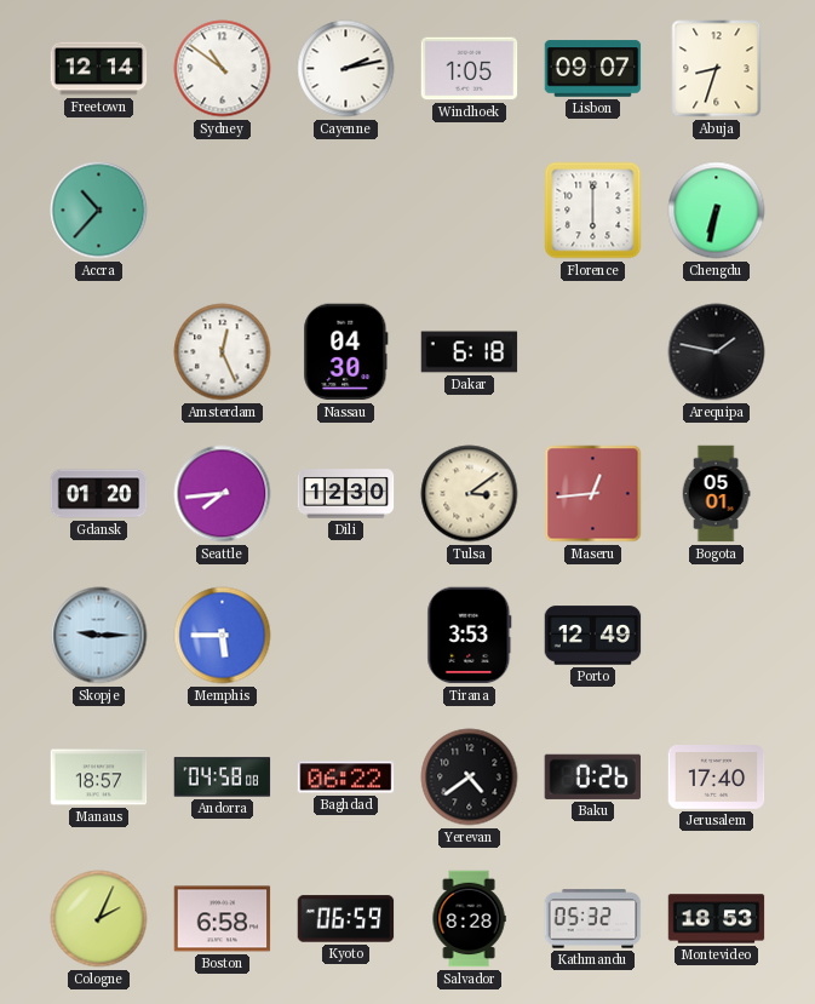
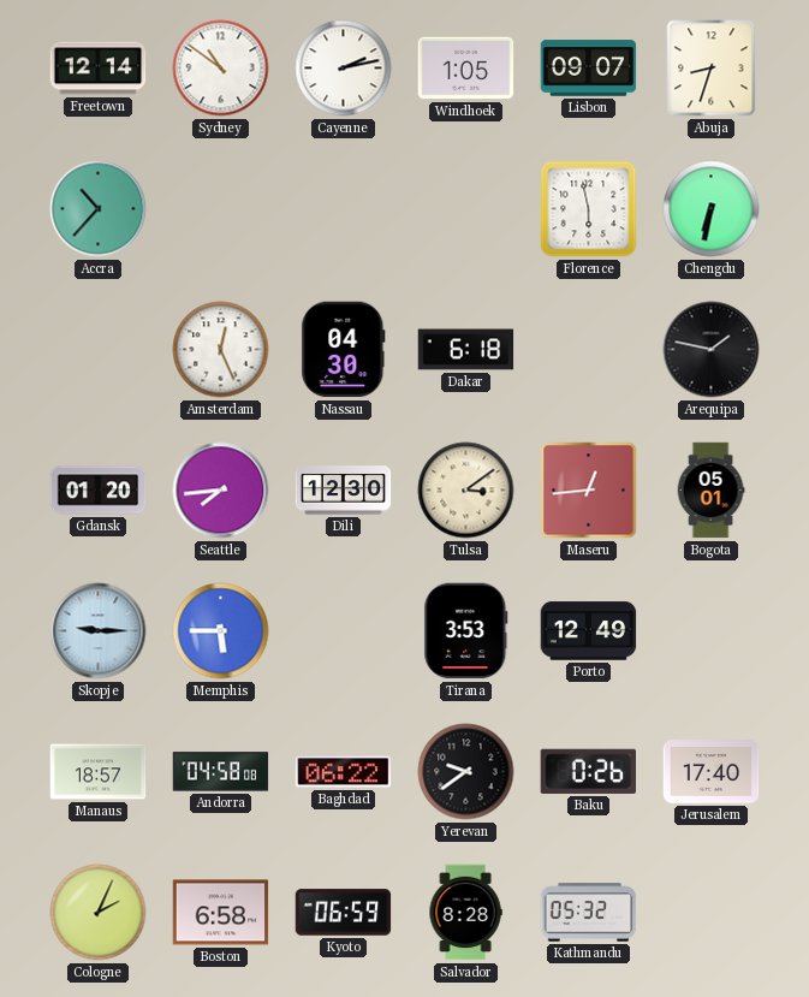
Florence: 6:00 -> 5:58 (589, 209)
Yerevan: 4:39 -> 9:39 (466, 772)
Montevideo: 18:53 -> none (717, 919)
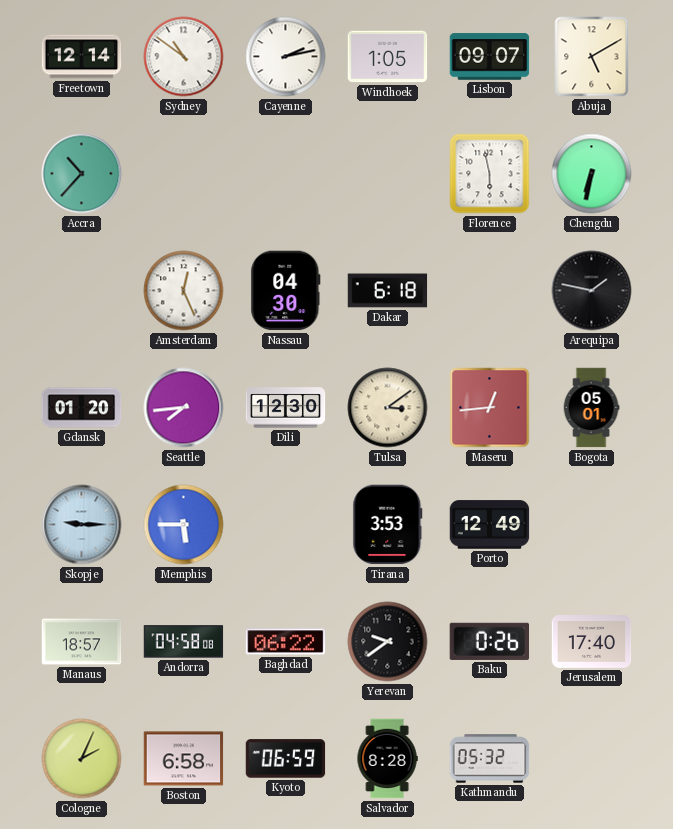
Abuja: 8:33 -> 5:10 (592, 57)
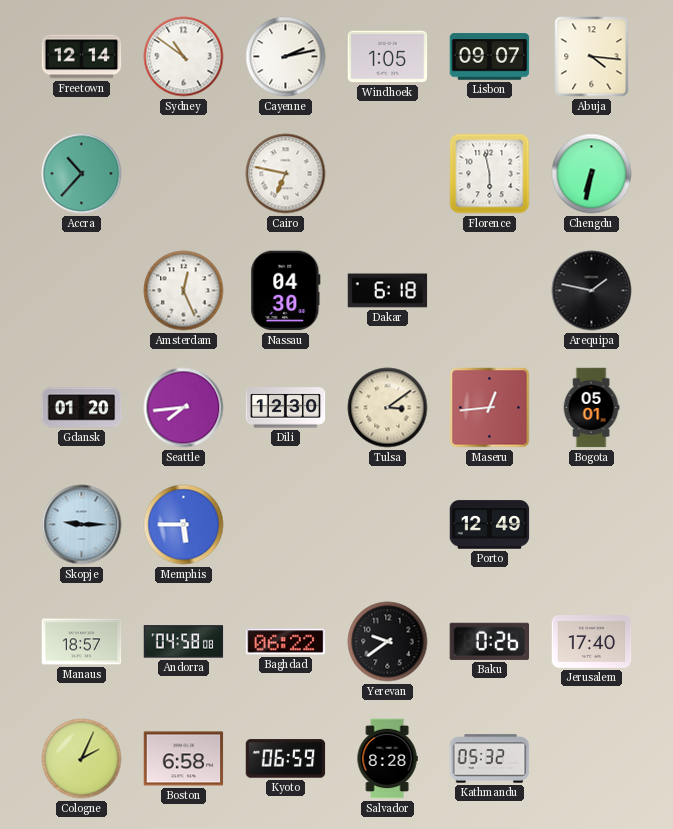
Abuja: 5:10 -> 4:16 (592, 57)
Cairo: none -> 6:47 (286, 174)
Tirana: 3:53 -> none (388, 525)
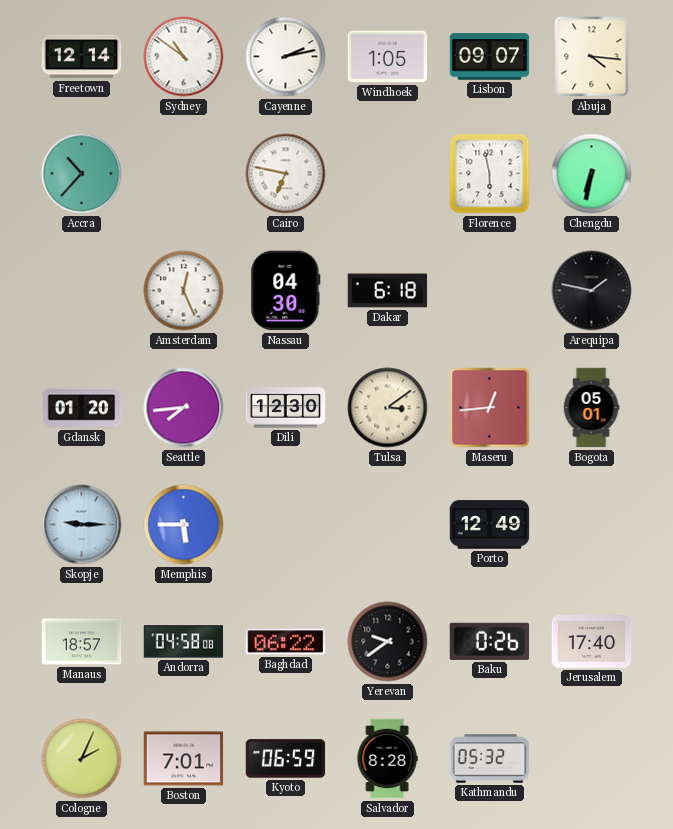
Boston: 6:58 -> 7:01 (184, 759)
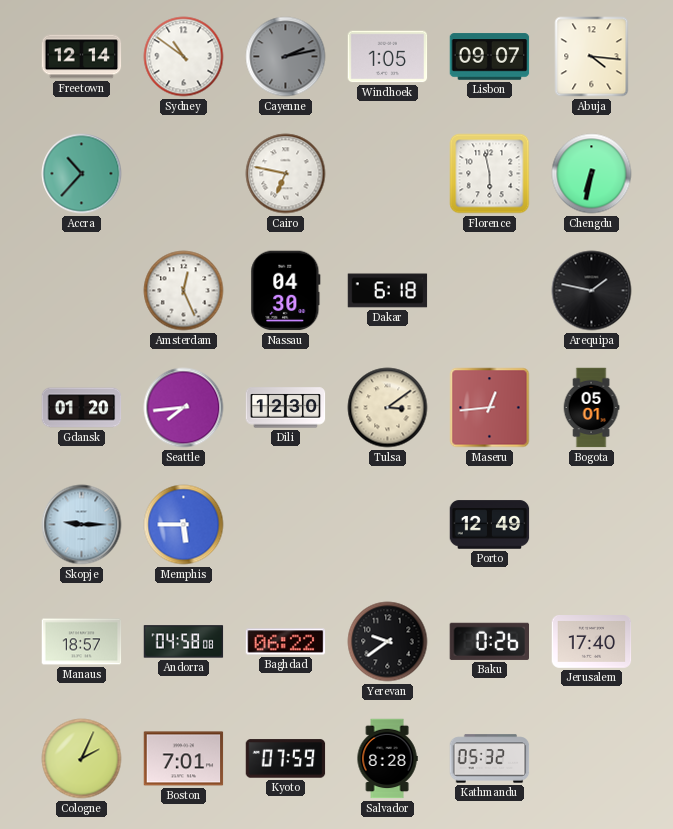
Cayenne dial: white -> grey (286, 57)
Kyoto: 06:59 -> 07:59 (286, 759)
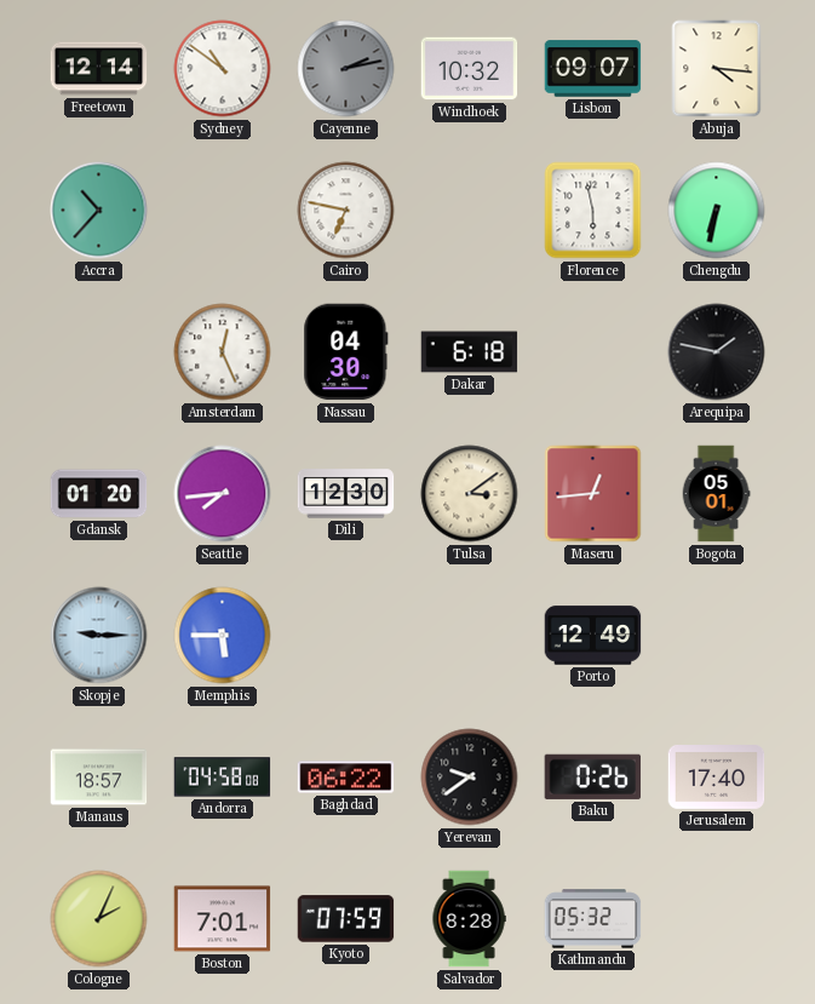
Windhoek: 1:05 -> 10:32 (470, 69)
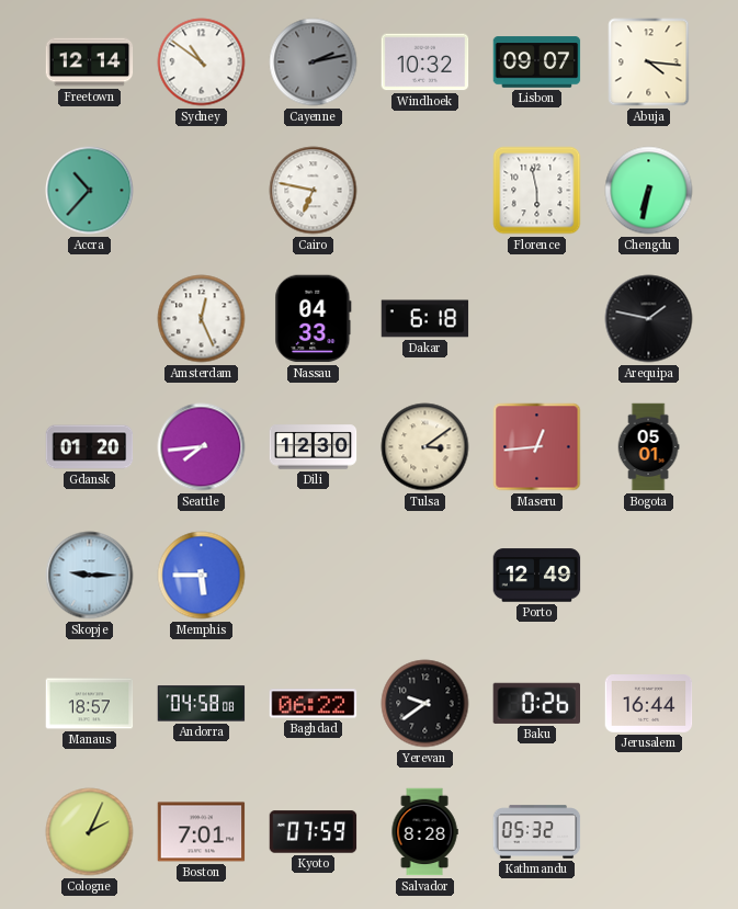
Nassau: 04:30 -> 04:33 (314, 319)
Jerusalem: 17:40 -> 16:44 (649, 704)
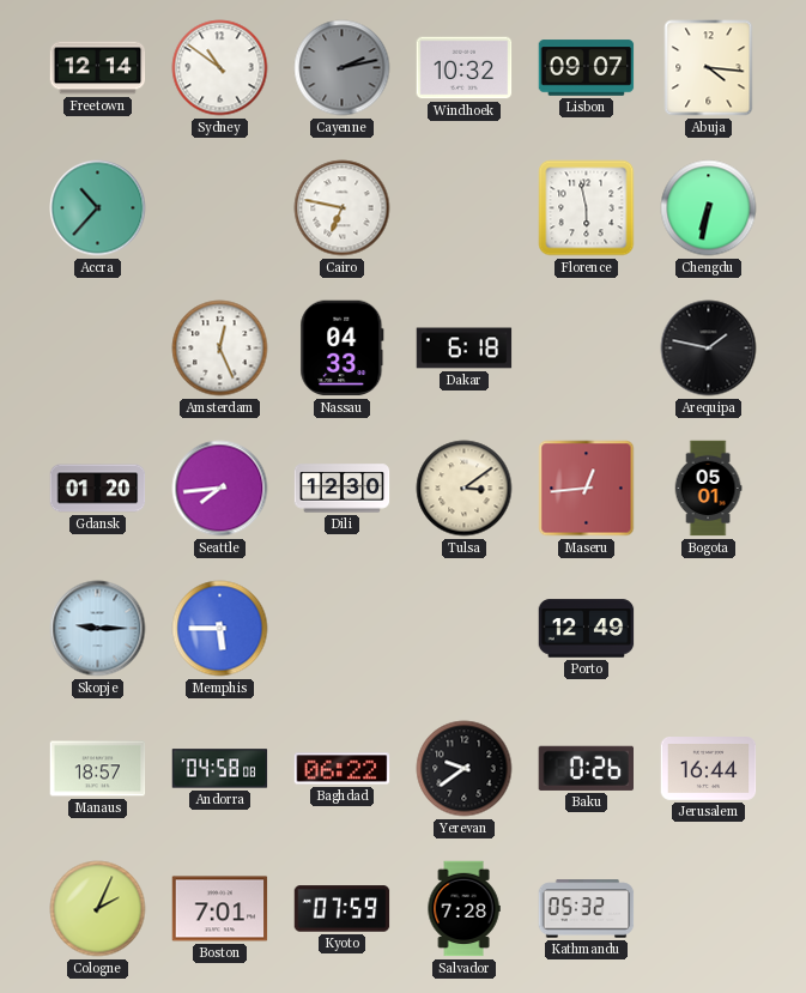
Salvador: 8:28 -> 7:28 (463, 909)
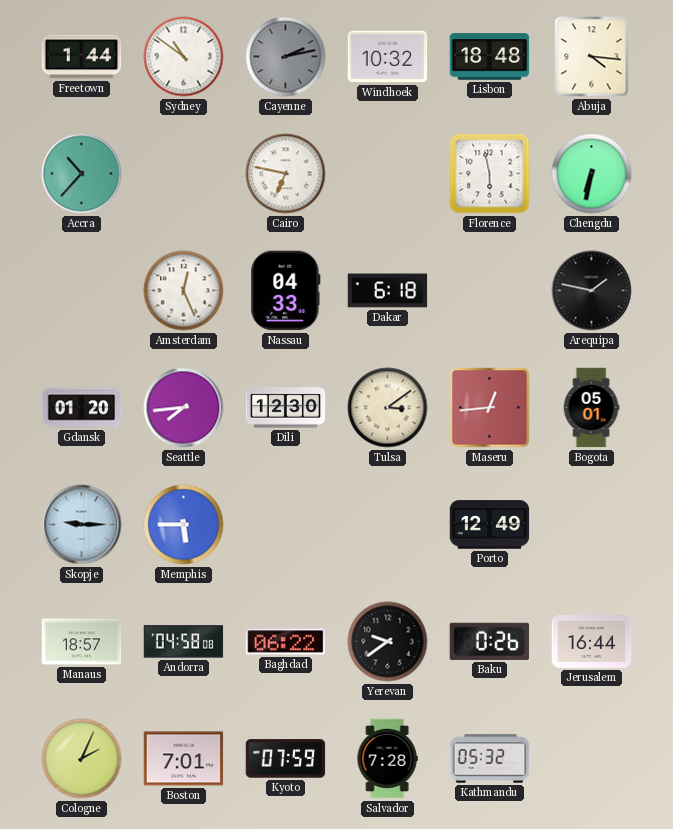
Freetown: 12:14 -> 1:44 (82, 57)
Lisbon: 09:07 -> 18:48 (490, 57)
